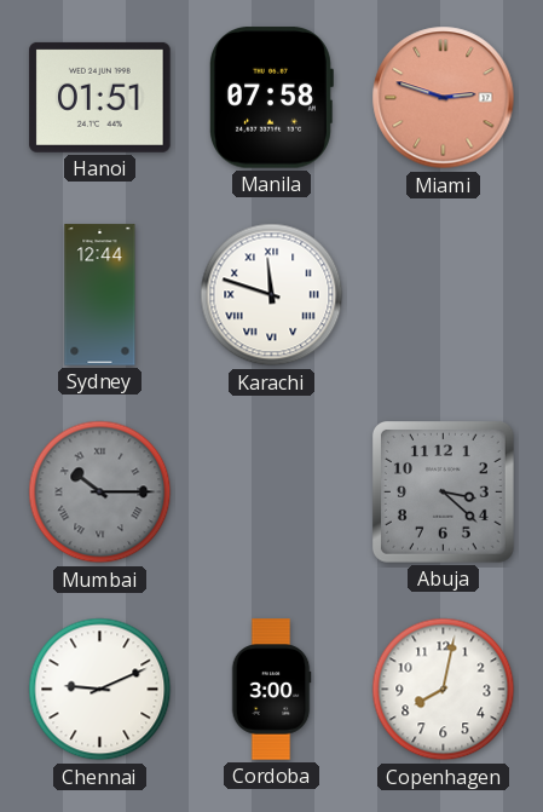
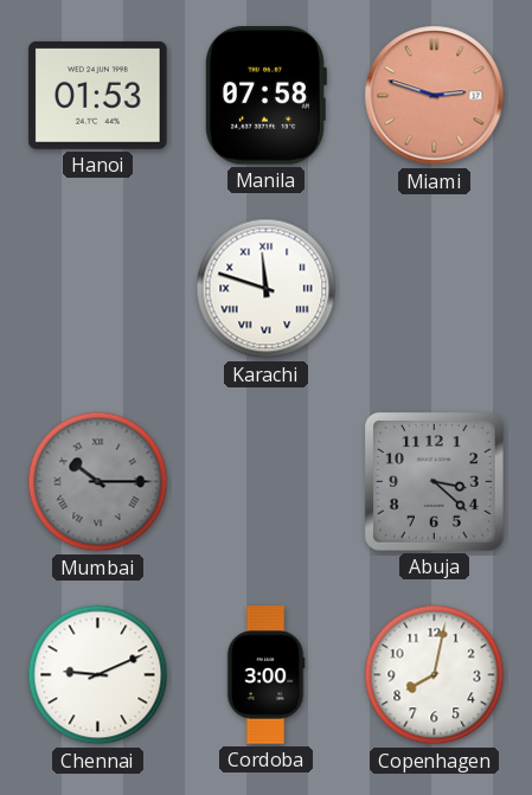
Hanoi: 01:51 -> 01:53 (98, 95)
Sydney: 12:44 -> none (100, 295)
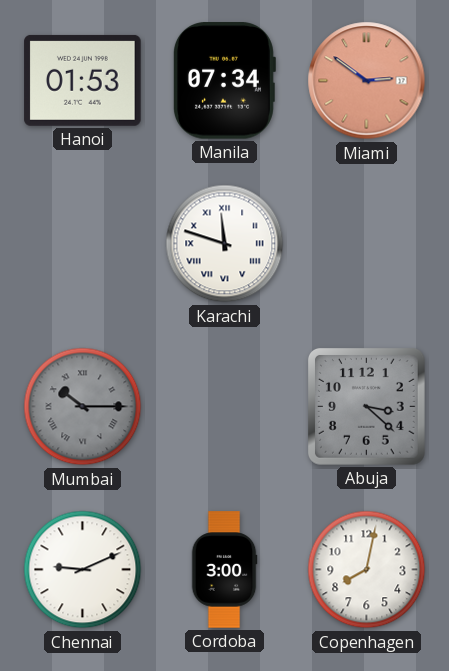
Manila: 07:58 -> 07:34 (224, 81)
Miami: 2:48 -> 2:51 (367, 81)
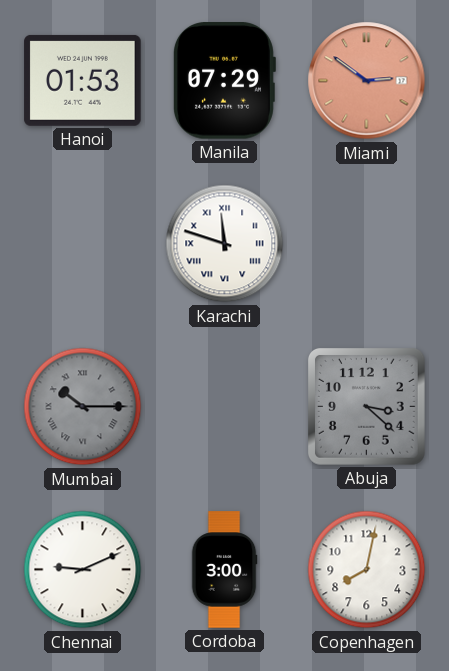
Manila: 07:34 -> 07:29 (224, 81)
